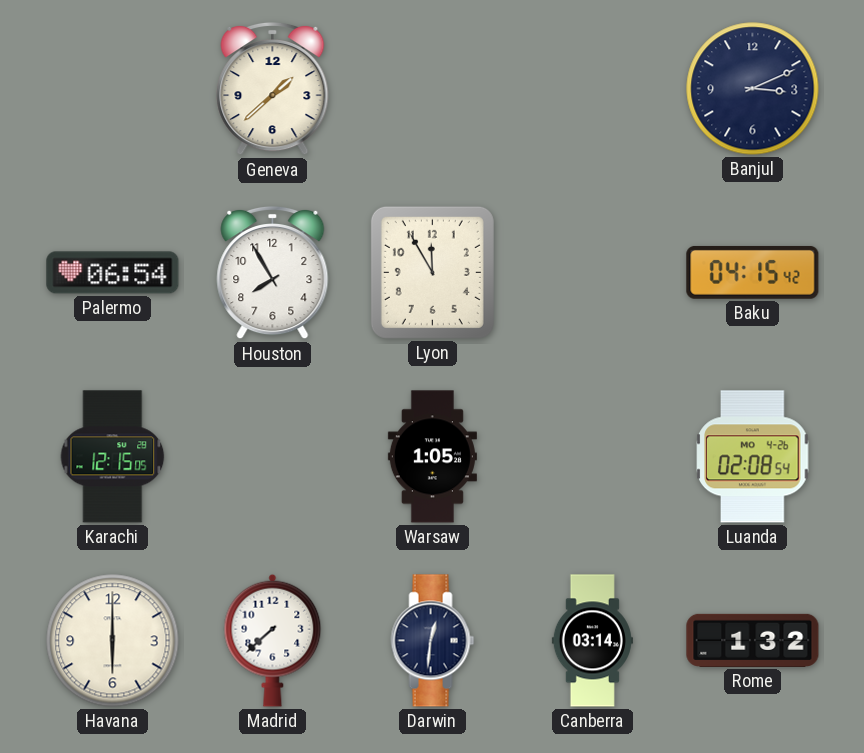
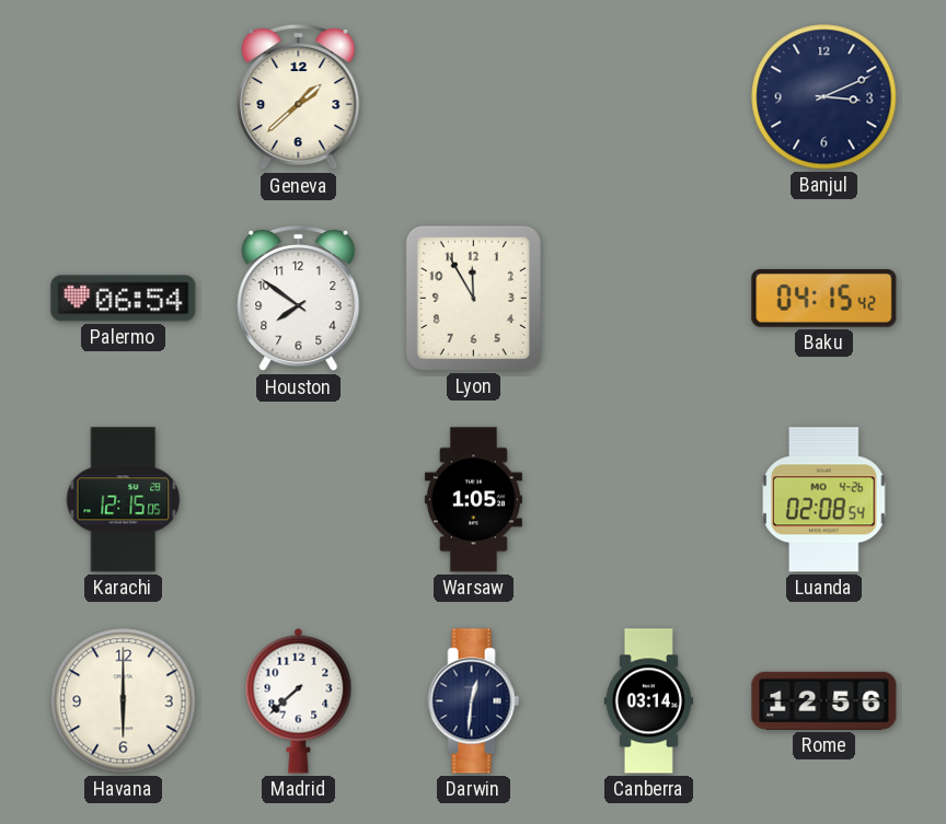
Houston: 7:55 -> 7:51 (299, 299)
Rome: 1:32 -> 12:56 (824, 700)
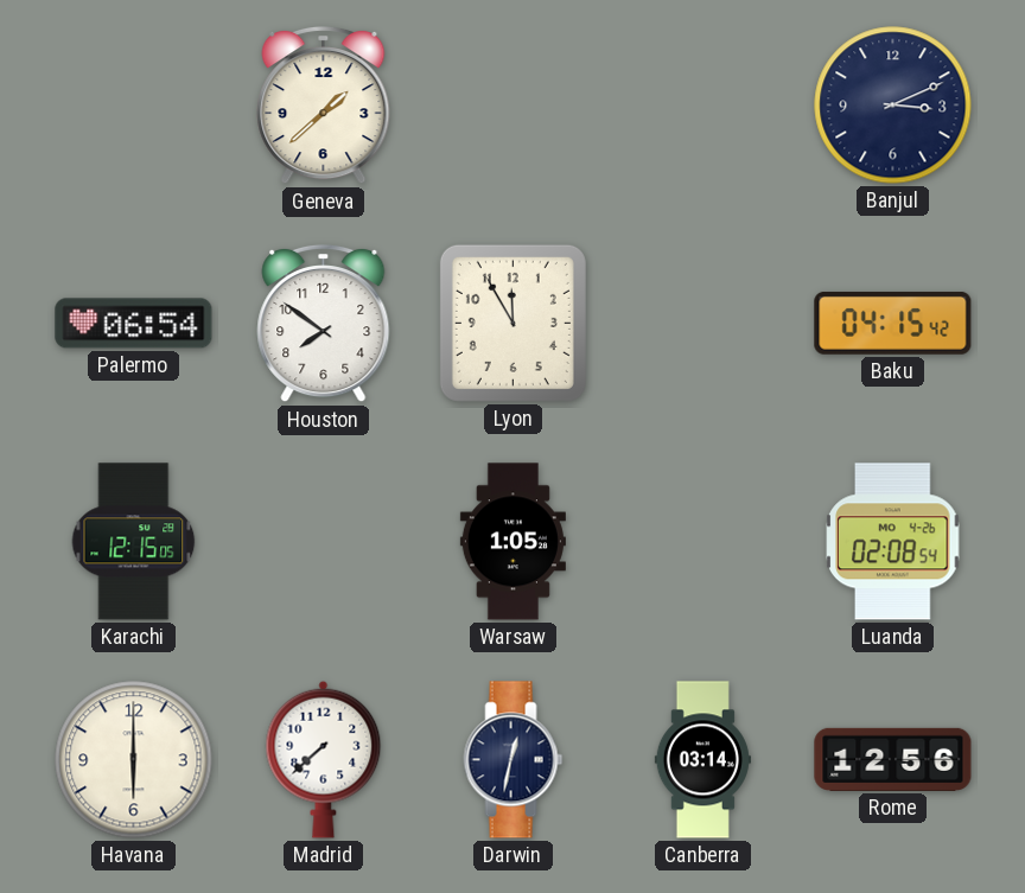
Darwin: 12:31 -> 12:32 (514, 760)
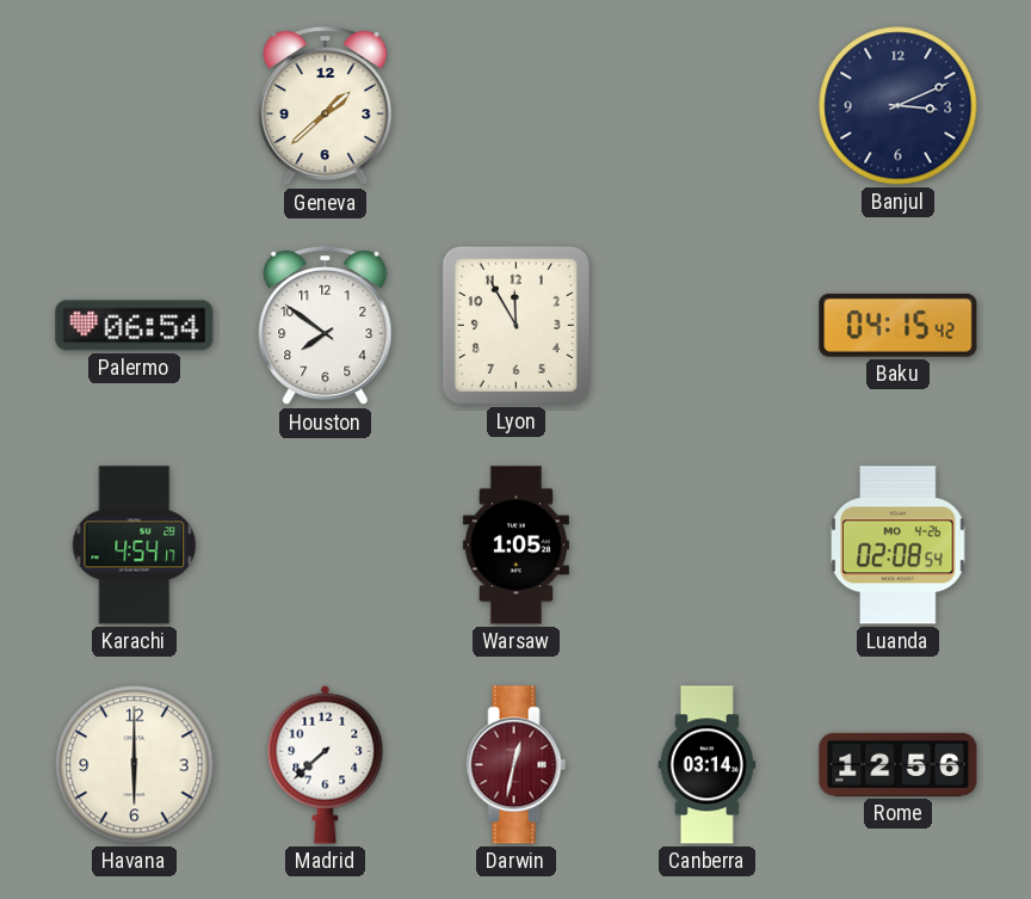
Karachi: 12:15 -> 4:54 (135, 546)
Darwin dial: navy -> burgundy (517, 765)
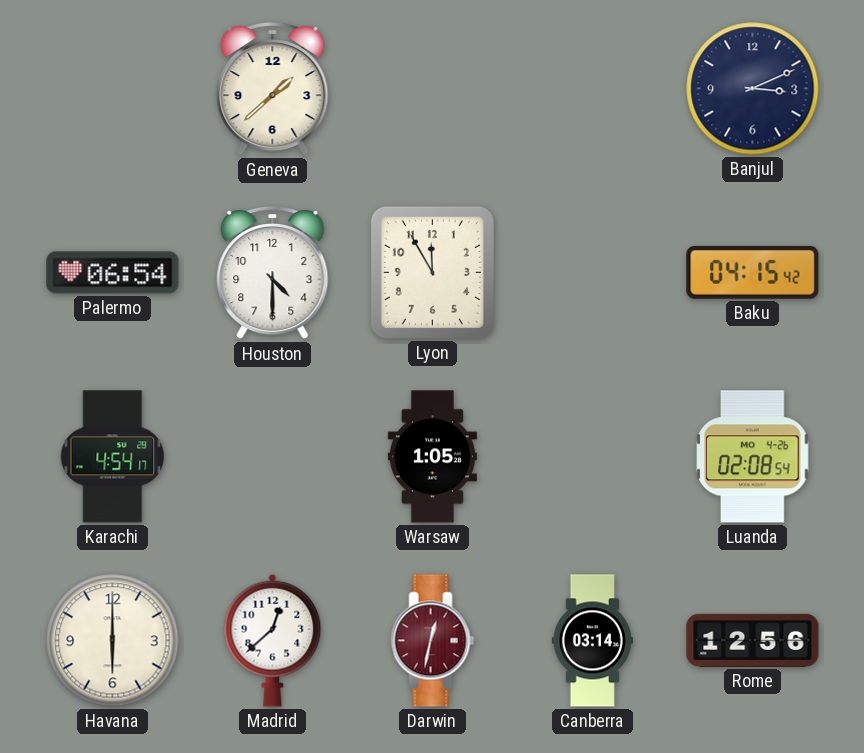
Houston: 7:51 -> 4:30 (273, 273)
Madrid: 7:38 -> 12:38 (273, 640)
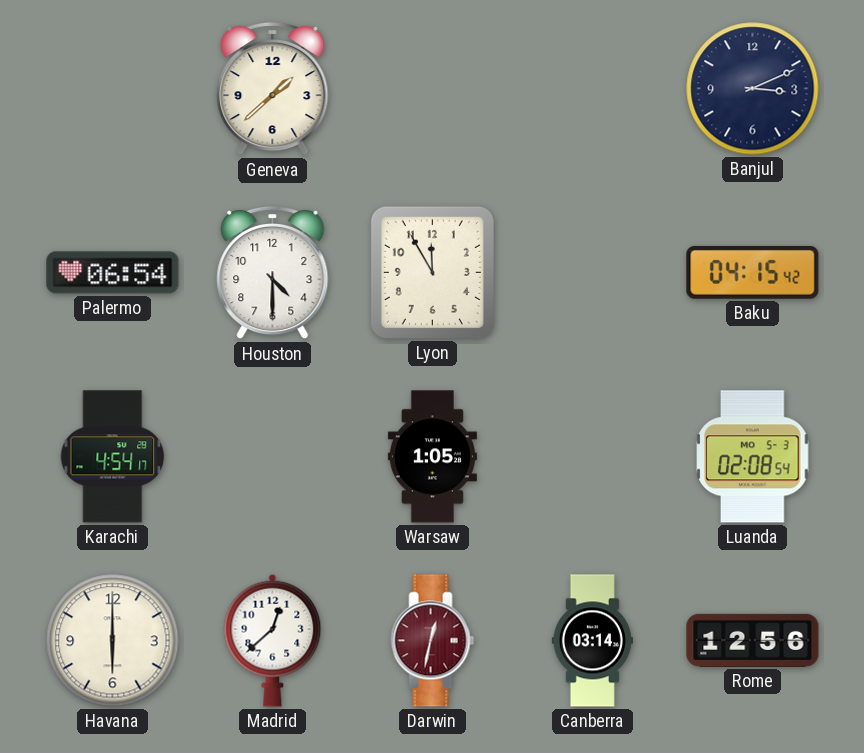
Luanda date: MO 4-26 -> MO 5-3 (753, 457)
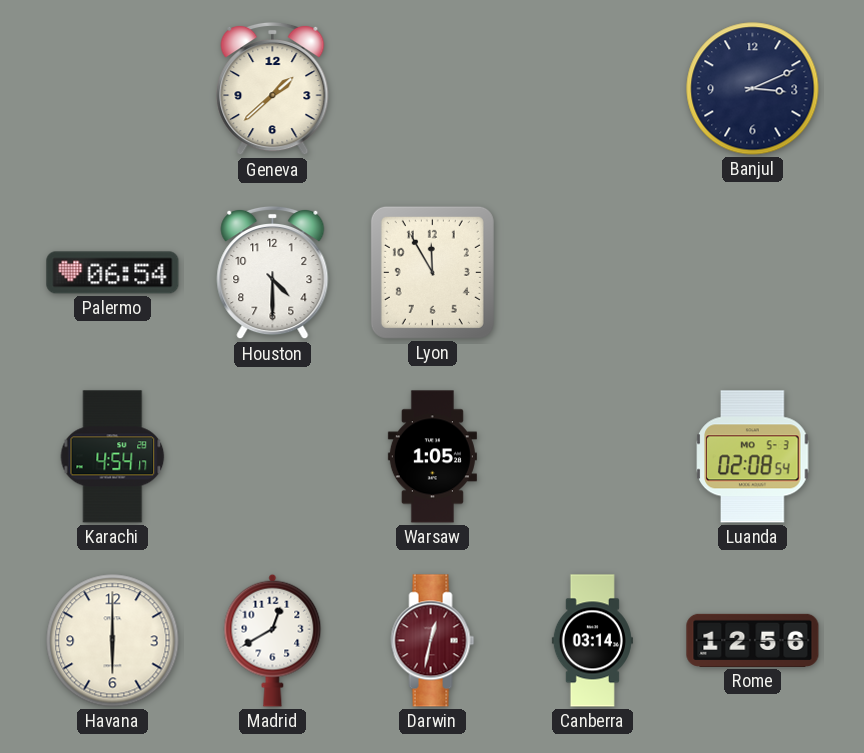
Baku: 04:15 -> none (753, 272)
Madrid: 12:38 -> 12:40 (273, 640)
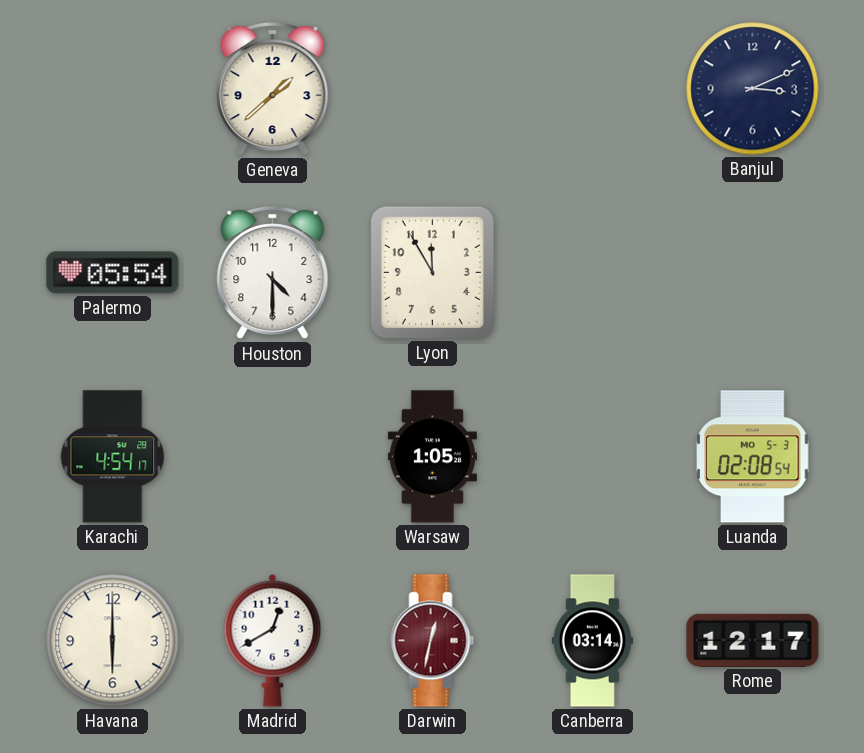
Palermo: 06:54 -> 05:54 (113, 273)
Rome: 12:56 -> 12:17 (753, 640)
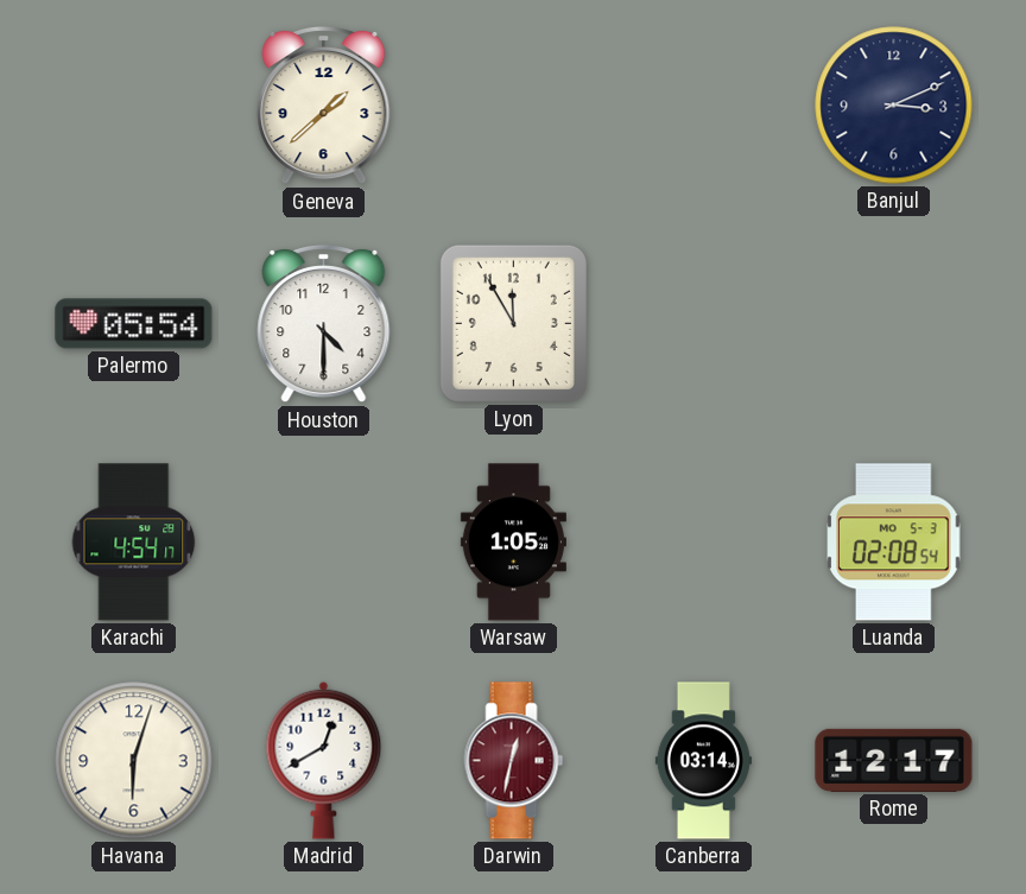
Havana: 6:00 -> 6:03 (134, 761)
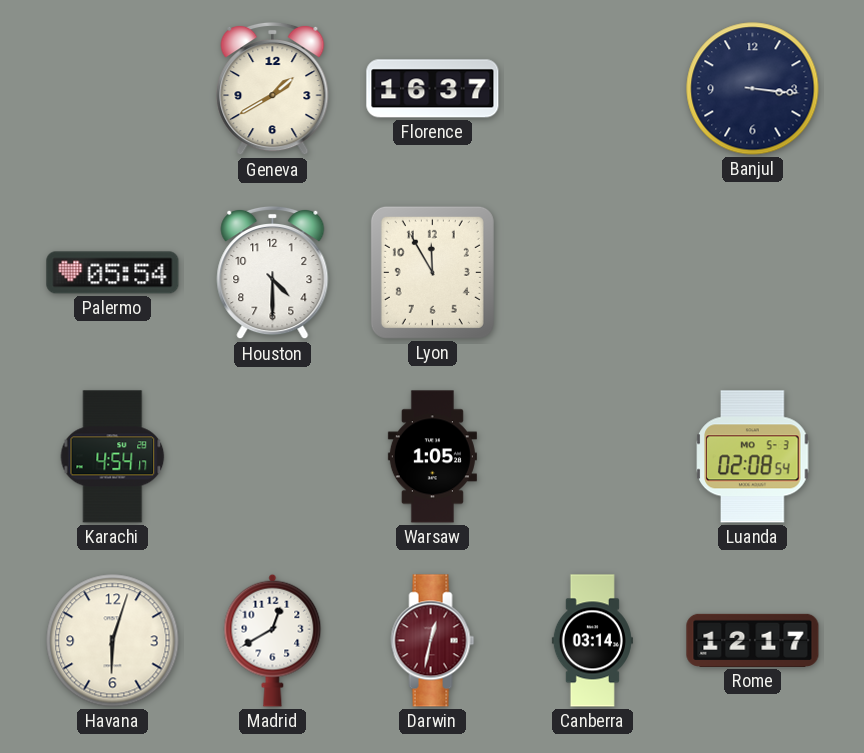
Geneva: 1:38 -> 1:40 (273, 89)
Florence: none -> 16:37 (433, 89)
Banjul: 3:11 -> 3:16 (753, 89)
